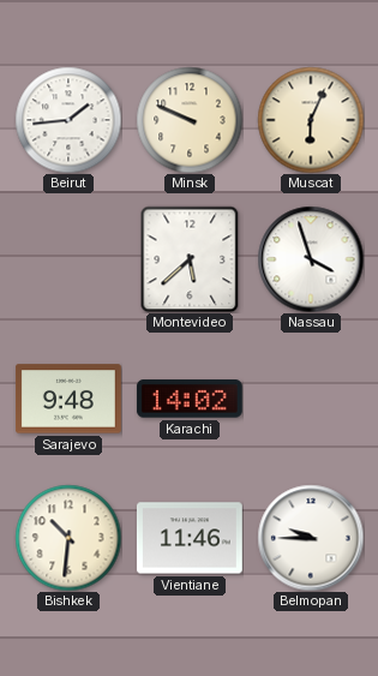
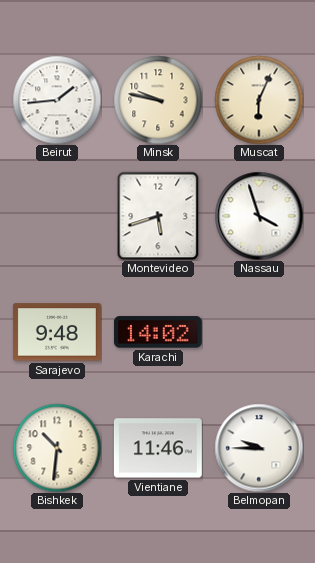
Minsk: 9:49 -> 9:47 (158, 100)
Montevideo: 5:38 -> 5:42 (158, 216)
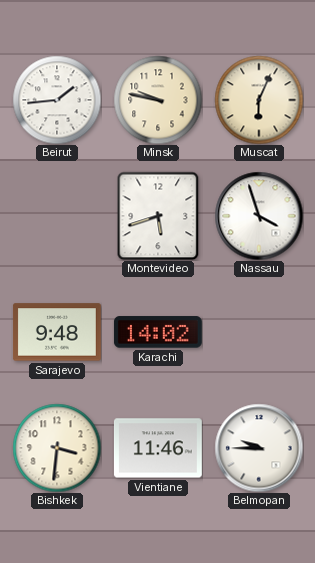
Bishkek: 10:31 -> 3:31 (57, 448)
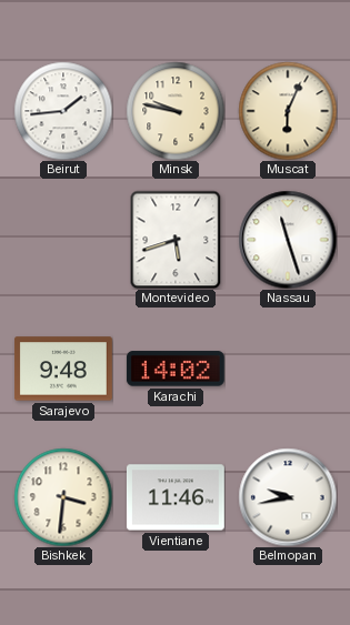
Nassau: 3:57 -> 11:27 (288, 240)
Belmopan: 9:45 -> 9:43 (288, 497)
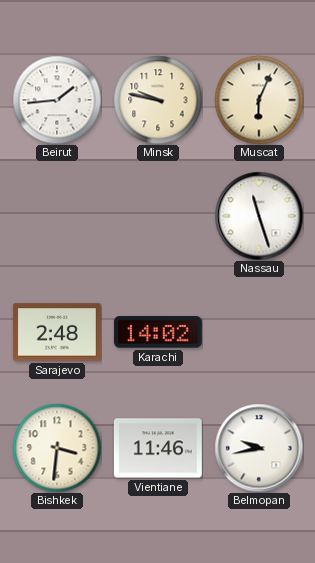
Montevideo: 5:42 -> none (176, 240)
Sarajevo: 9:48 -> 2:48 (57, 332)
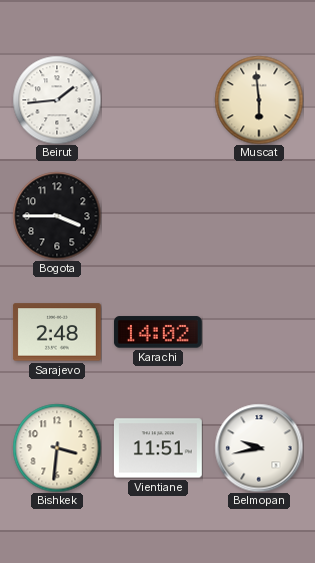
Minsk: 9:47 -> none (158, 100)
Muscat: 6:04 -> 5:59 (259, 100)
Bogota: none -> 3:45 (57, 216)
Nassau: 11:27 -> none (259, 216)
Vientiane: 11:46 -> 11:51 (158, 448)
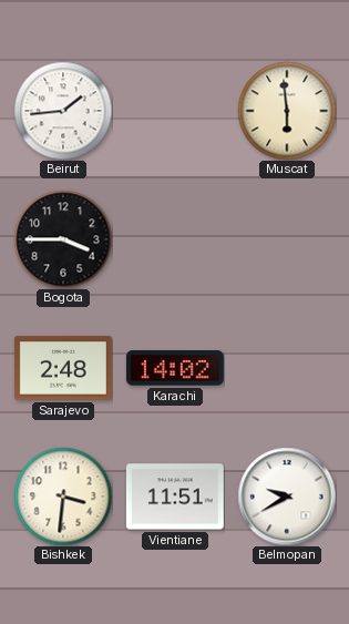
Belmopan: 9:43 -> 9:40 (287, 497)
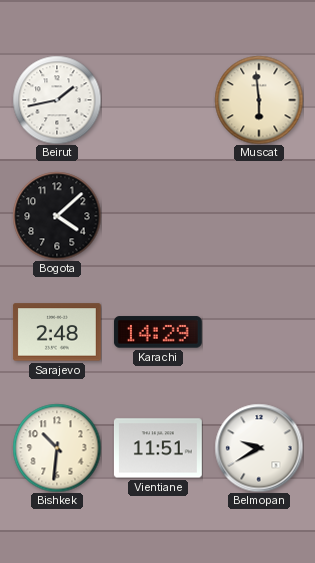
Beirut: 1:44 -> 1:43 (57, 100)
Bogota: 3:45 -> 4:08 (57, 216)
Karachi: 14:02 -> 14:29 (158, 332)
Bishkek: 3:31 -> 10:31 (57, 448)
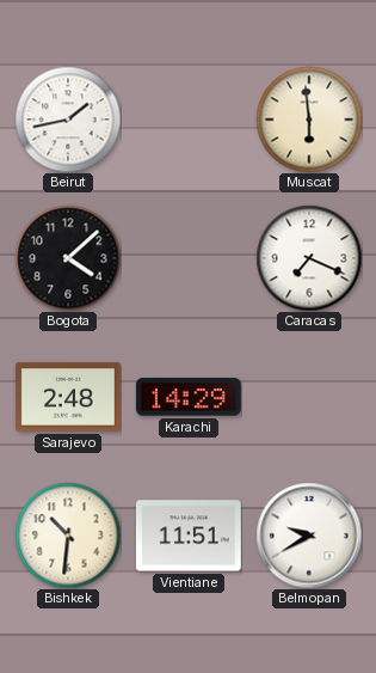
Caracas: none -> 7:19 (309, 258)
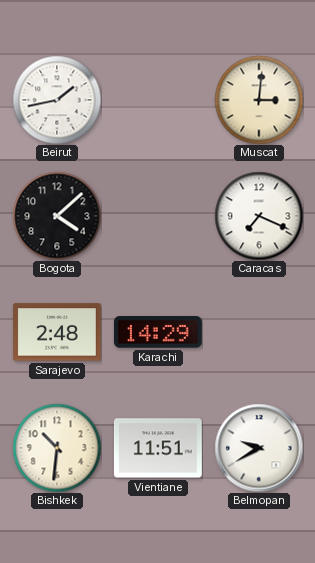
Muscat: 5:59 -> 3:01 (259, 100)
